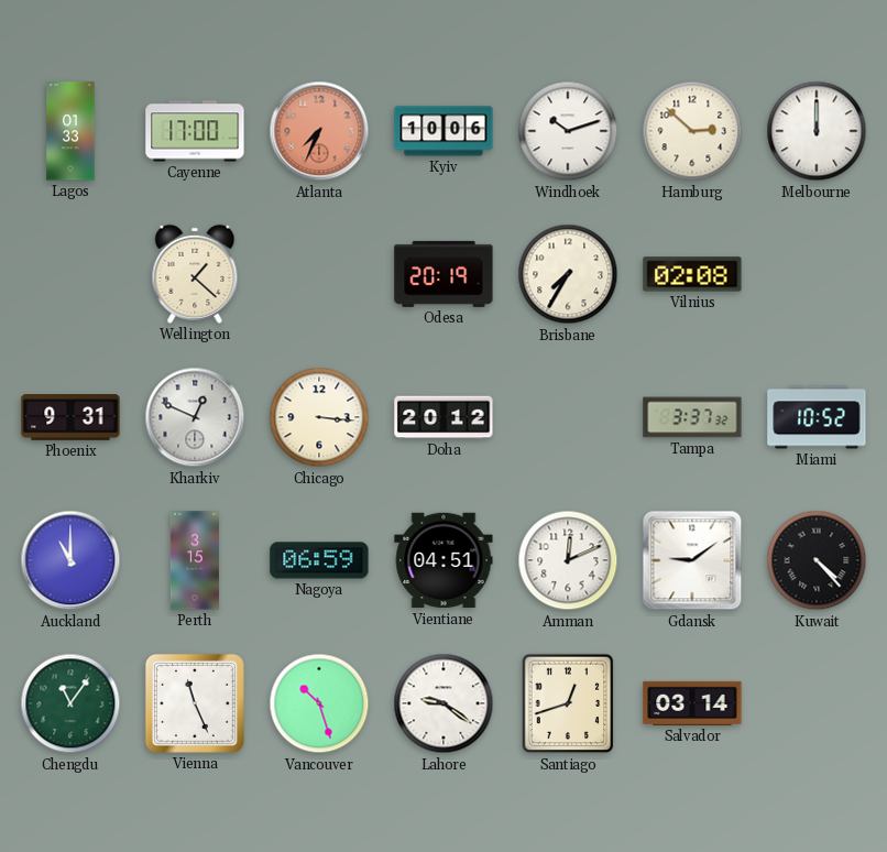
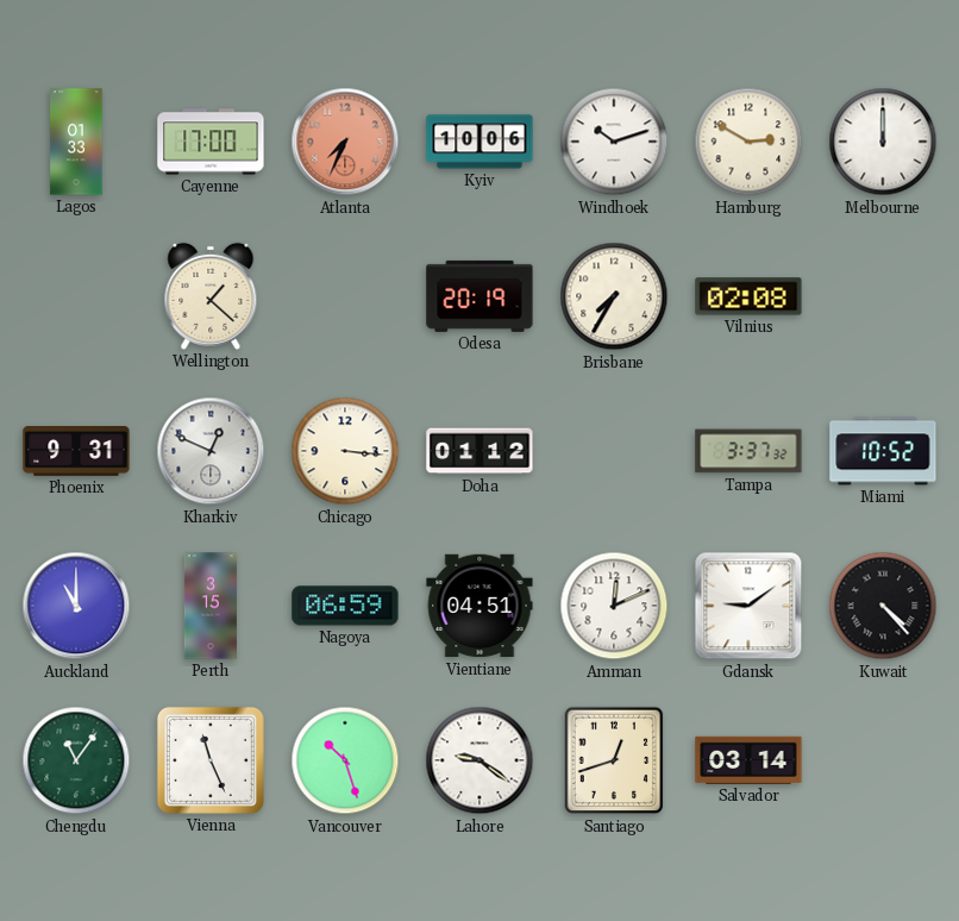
Hamburg: 2:52 -> 2:50 (748, 142)
Doha: 20:12 -> 01:12 (479, 451)
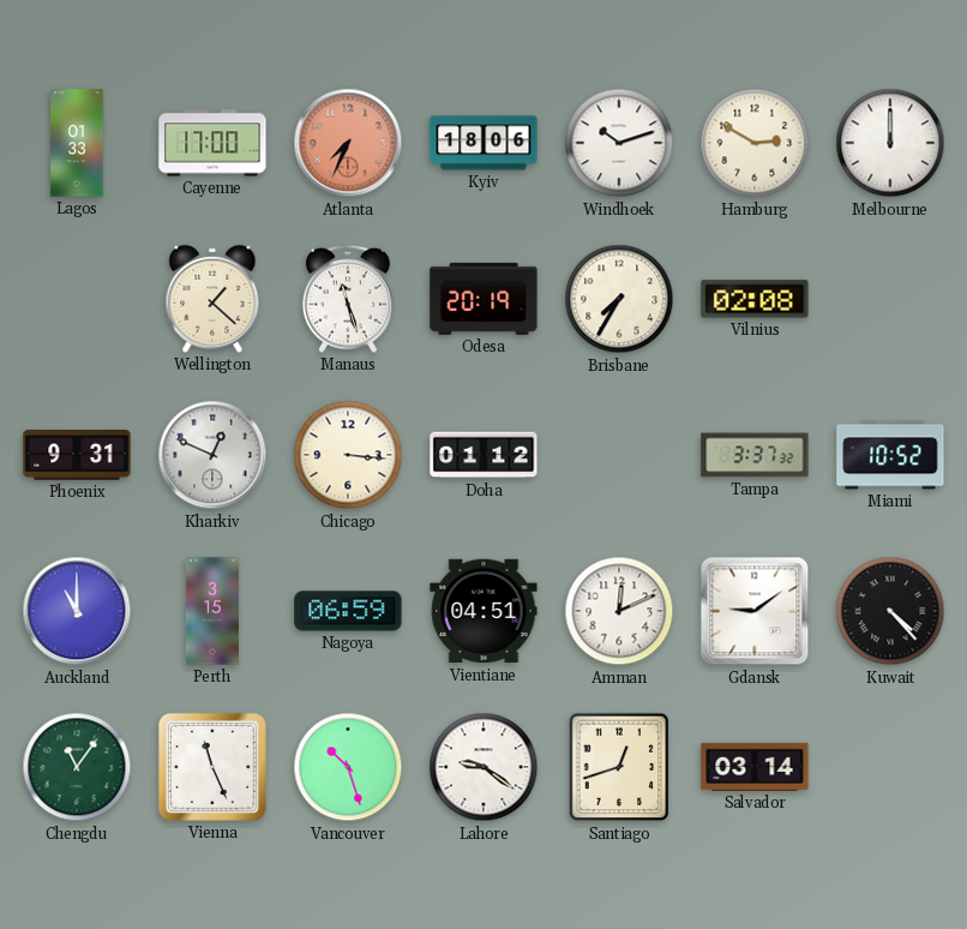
Kyiv: 10:06 -> 18:06 (483, 143)
Manaus: none -> 11:27 (348, 299)
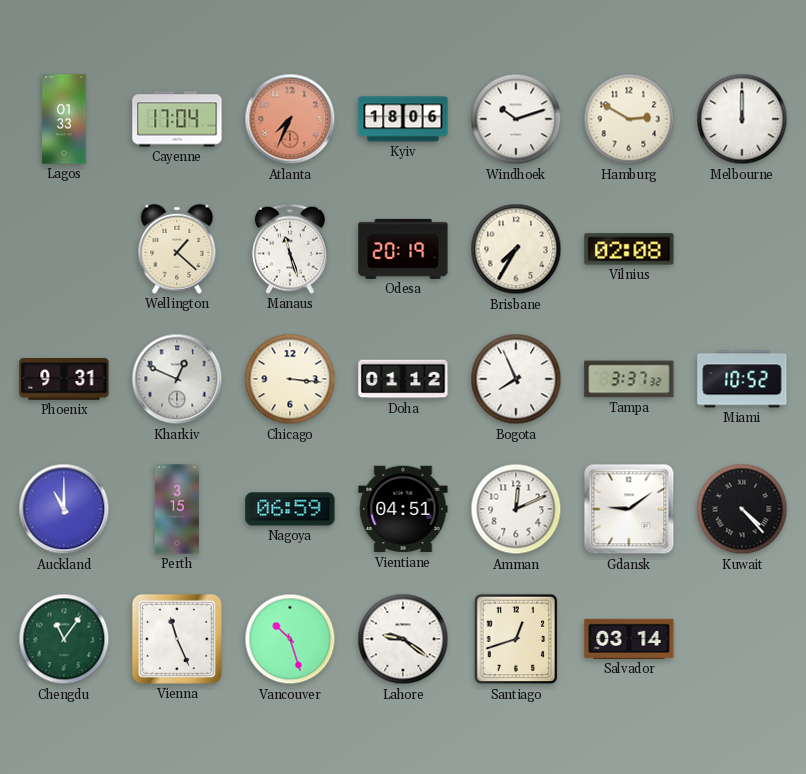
Cayenne: 17:00 -> 17:04 (177, 119)
Bogota: none -> 7:56 (516, 379)
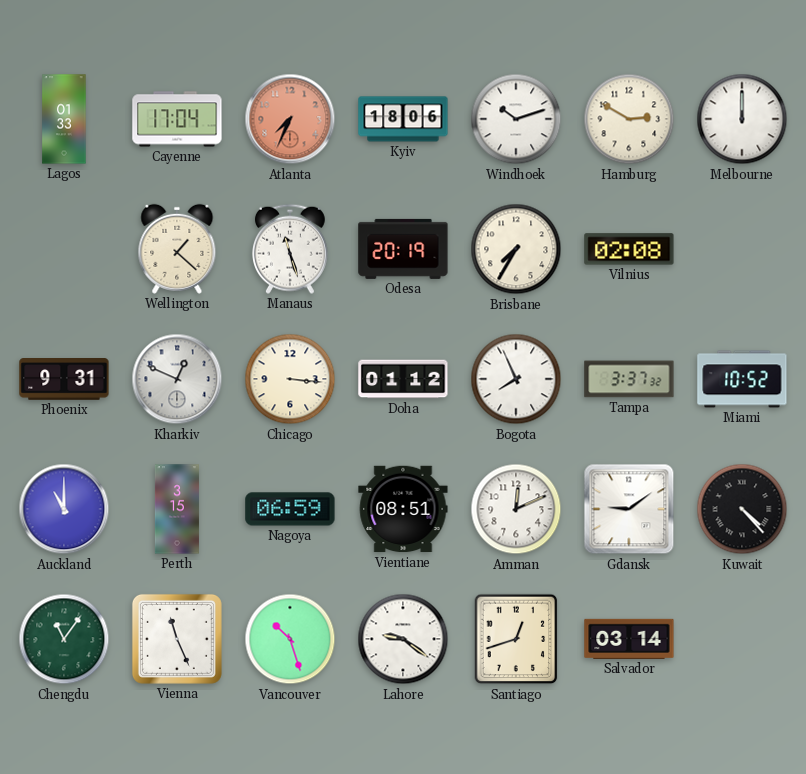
Vientiane: 04:51 -> 08:51 (403, 509)
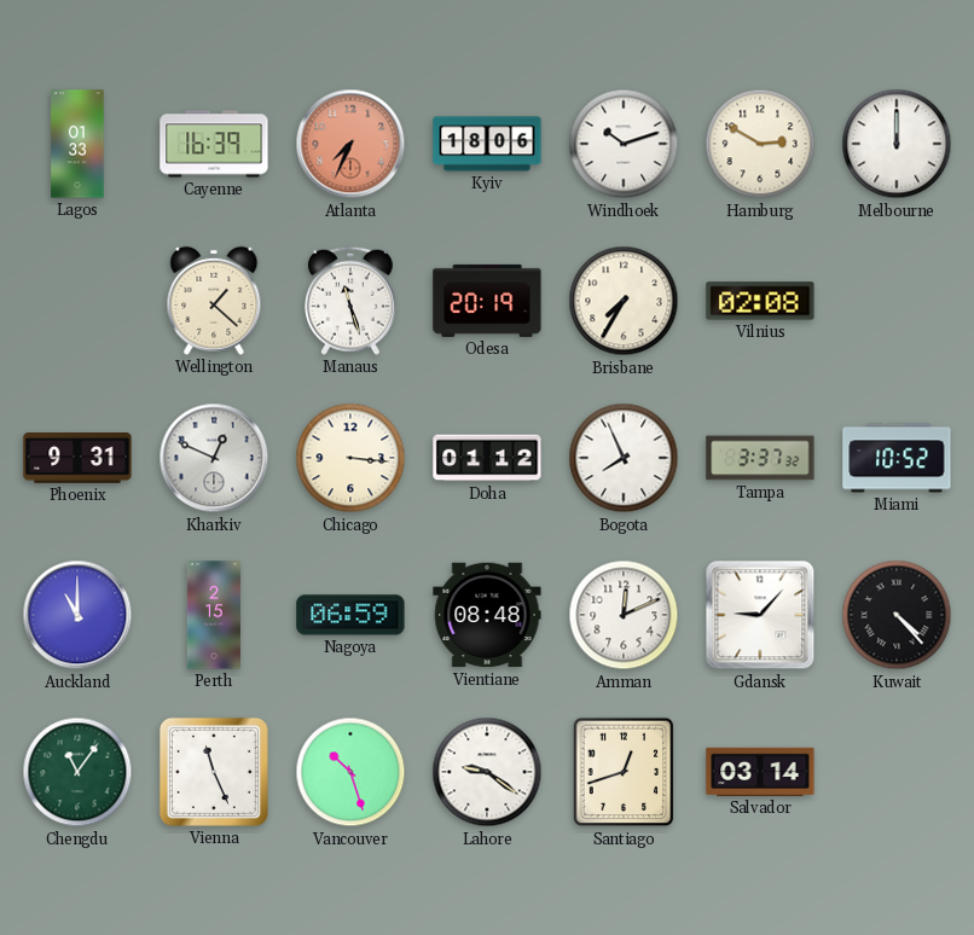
Cayenne: 17:04 -> 16:39 (214, 144)
Perth: 3:15 -> 2:15 (214, 615)
Vientiane: 08:51 -> 08:48 (487, 615)
Gdansk: 9:09 -> 9:07 (760, 615)
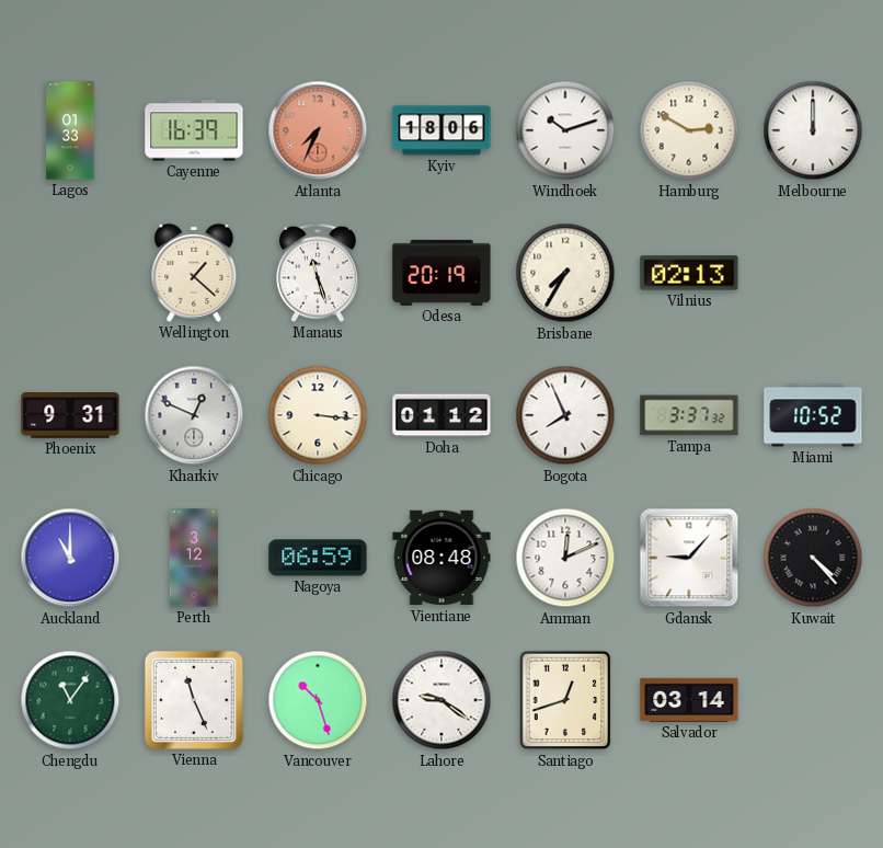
Vilnius: 02:08 -> 02:13 (689, 273)
Perth: 2:15 -> 3:12 (194, 558)
